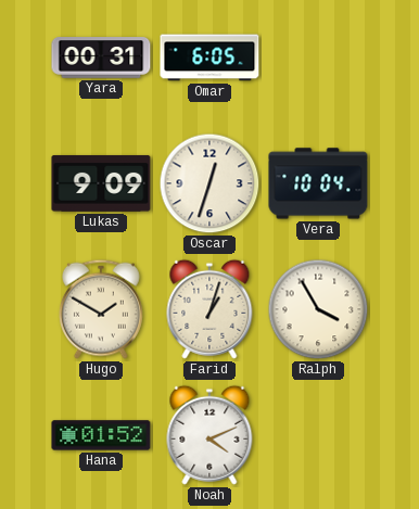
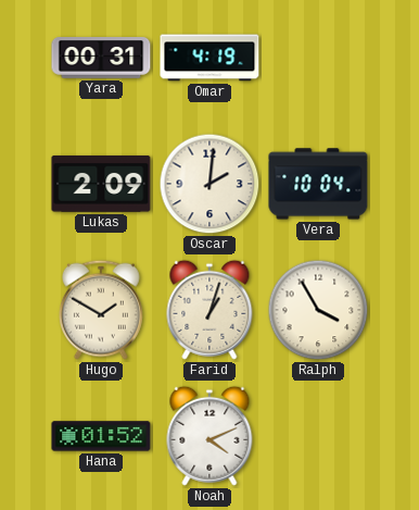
Omar: 6:05 -> 4:19 (210, 58)
Lukas: 9:09 -> 2:09 (101, 184)
Oscar: 12:33 -> 2:01 (210, 184)
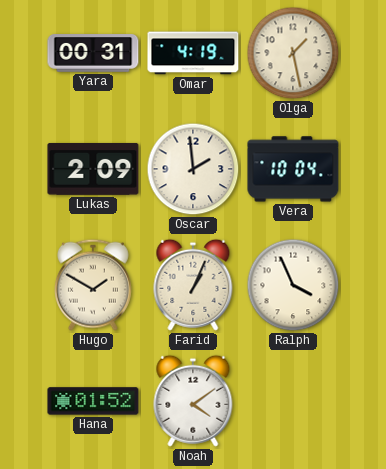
Olga: none -> 1:28 (293, 53)
Oscar: 2:01 -> 1:59 (193, 169)
Farid: 1:03 -> 1:04 (193, 285)
Ralph: 3:55 -> 3:56 (293, 285)
Noah: 4:11 -> 4:09 (193, 401)
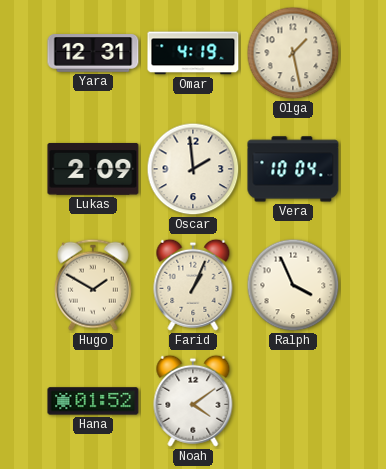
Yara: 00:31 -> 12:31 (93, 53)
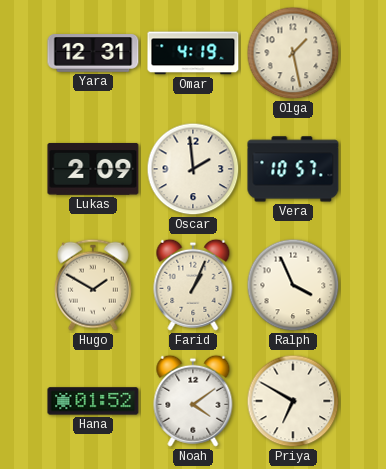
Vera: 10:04 -> 10:57 (293, 169)
Priya: none -> 6:50 (293, 401)
